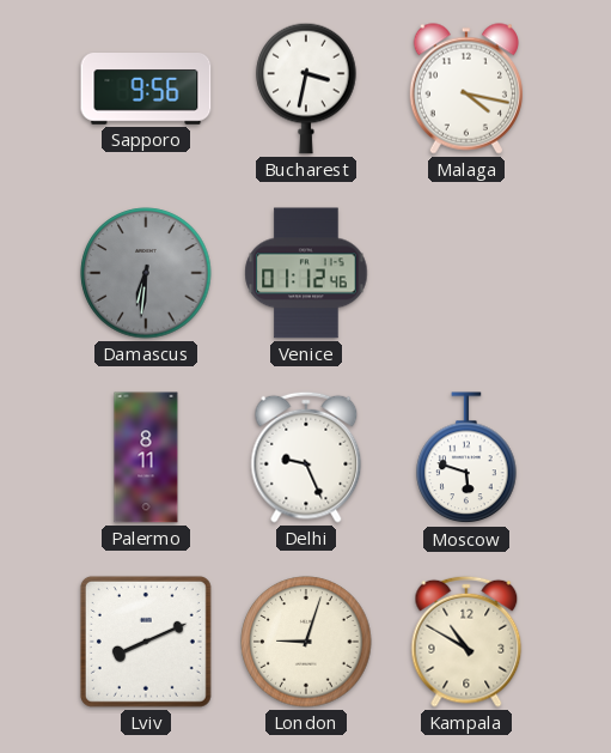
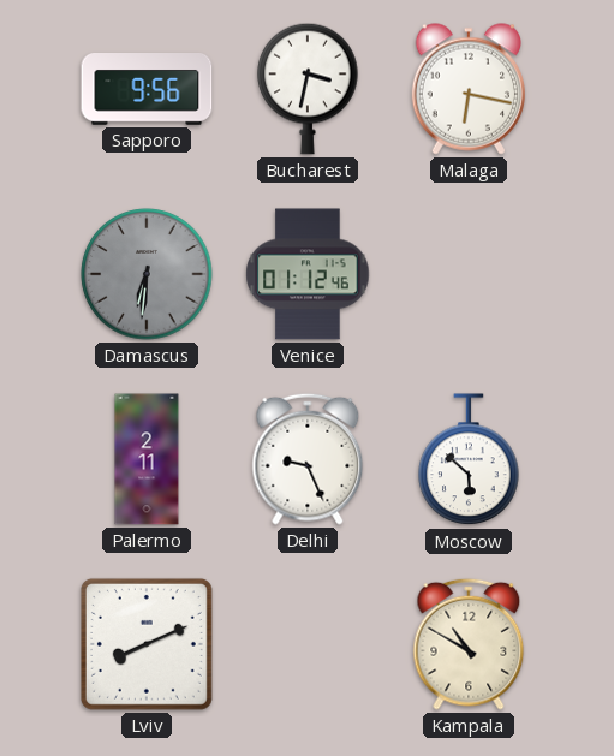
Malaga: 4:17 -> 6:17 (467, 89)
Palermo: 8:11 -> 2:11 (147, 459)
Moscow: 5:48 -> 5:52 (469, 460)
London: 9:03 -> none (306, 642)
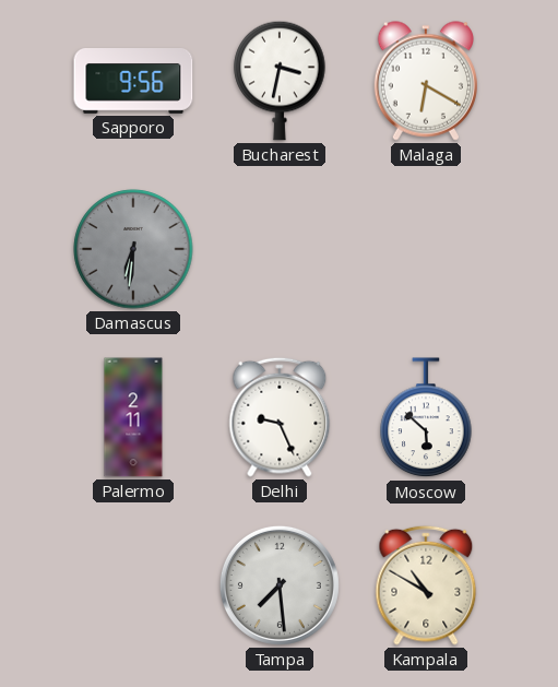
Malaga: 6:17 -> 6:20 (425, 81)
Venice: 01:12 -> none (308, 274)
Lviv: 8:11 -> none (147, 644)
Tampa: none -> 7:29 (280, 585)
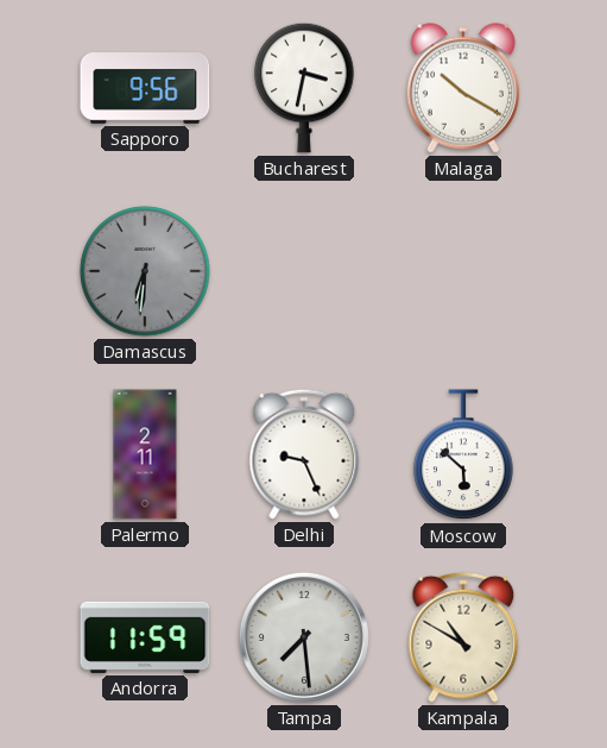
Malaga: 6:20 -> 10:20 (462, 88)
Andorra: none -> 11:59 (145, 637)
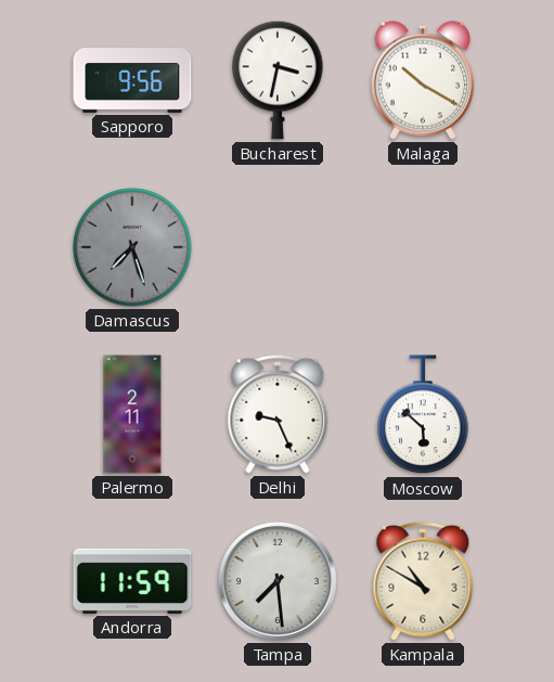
Damascus: 6:31 -> 7:27 (132, 247)
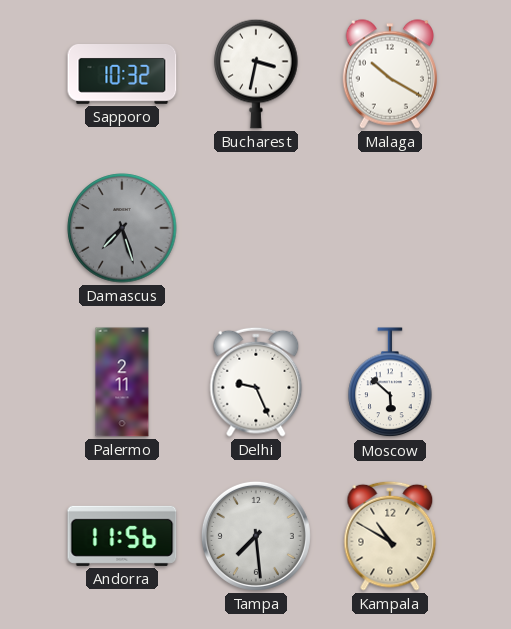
Sapporo: 9:56 -> 10:32 (122, 75)
Andorra: 11:59 -> 11:56 (122, 536)
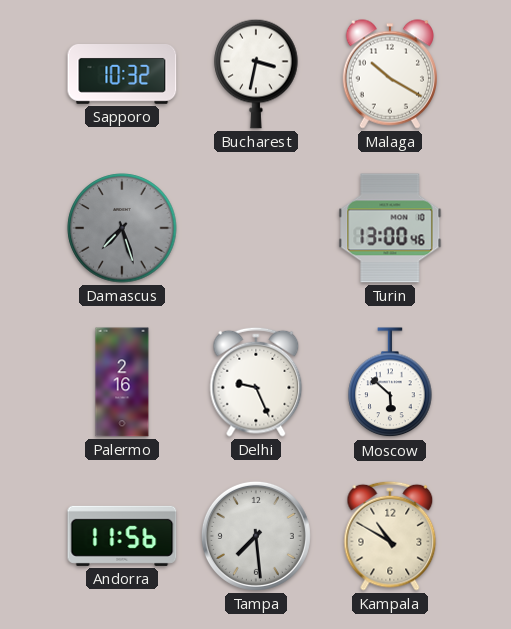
Turin: none -> 13:00 (390, 228)
Palermo: 2:11 -> 2:16 (122, 382)
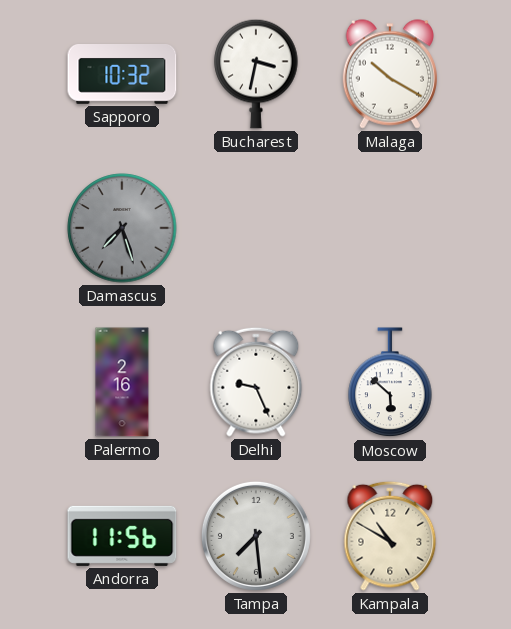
Turin: 13:00 -> none (390, 228)
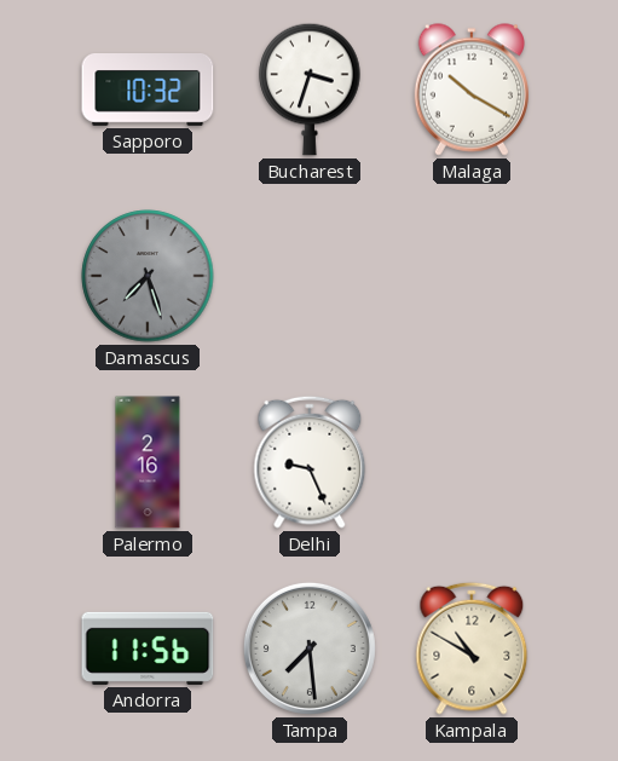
Bucharest: 3:32 -> 3:33 (310, 90)
Moscow: 5:52 -> none (390, 383)
